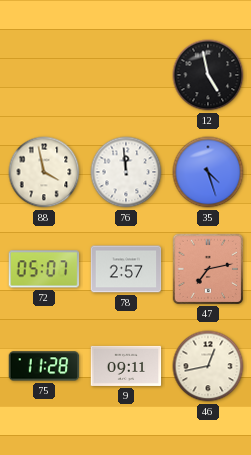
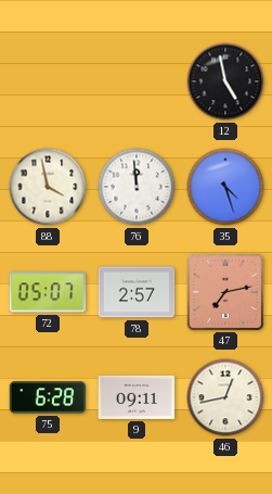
75: 11:28 -> 6:28 (48, 397)
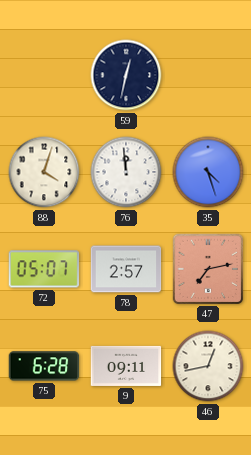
59: none -> 12:32 (126, 75)
12: 4:58 -> none (225, 81)
88: 3:58 -> 4:03 (44, 172)
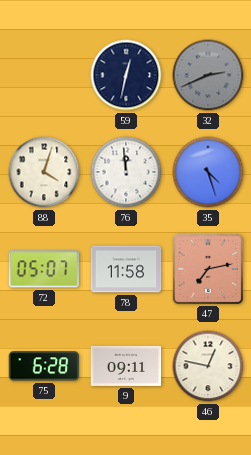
32: none -> 2:41 (208, 75)
78: 2:57 -> 11:58 (126, 269)
46: 12:43 -> 12:47 (208, 366)
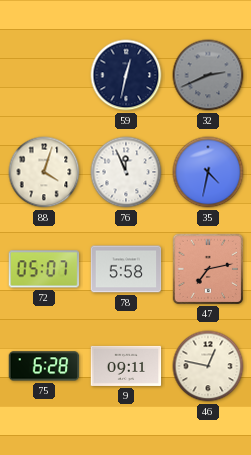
76: 11:59 -> 11:56 (126, 172)
35: 4:27 -> 4:32 (208, 172)
78: 11:58 -> 5:58 (126, 269)
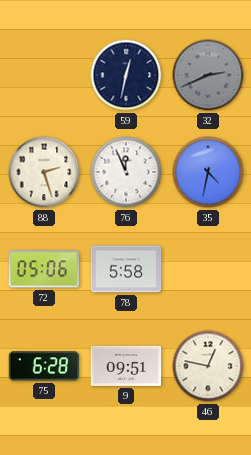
88: 4:03 -> 2:27 (44, 172)
72: 05:07 -> 05:06 (44, 269)
47: 7:13 -> none (207, 268)
9: 09:11 -> 09:51 (126, 366)
